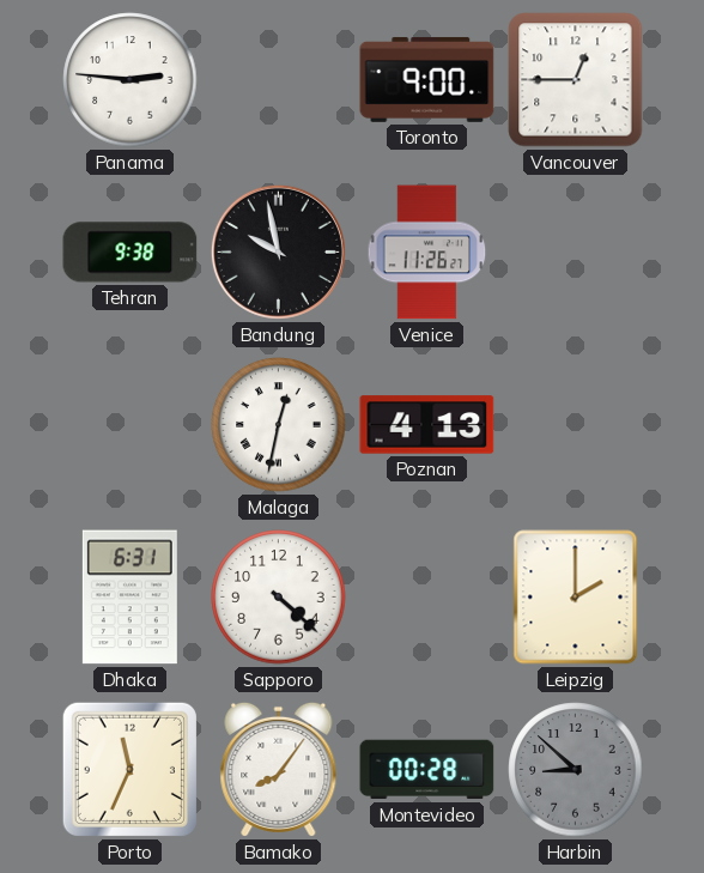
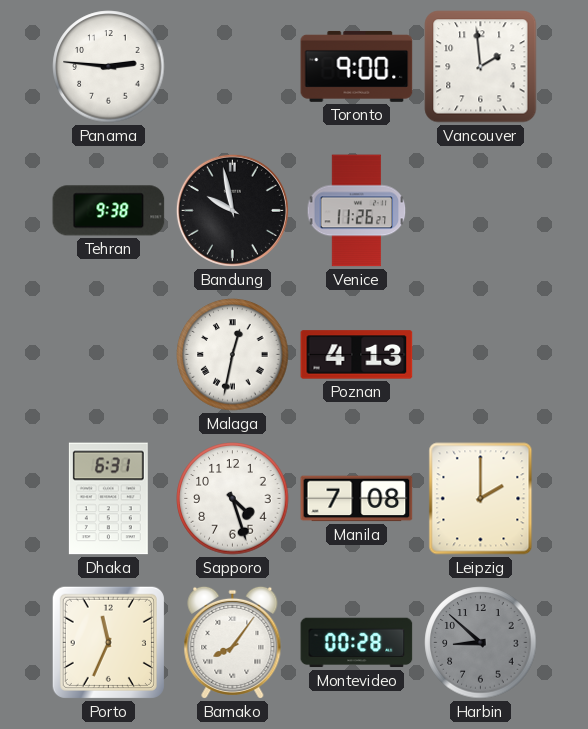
Vancouver: 12:45 -> 1:59 (481, 67)
Sapporo: 4:22 -> 4:27 (233, 499)
Manila: none -> 7:08 (357, 499)
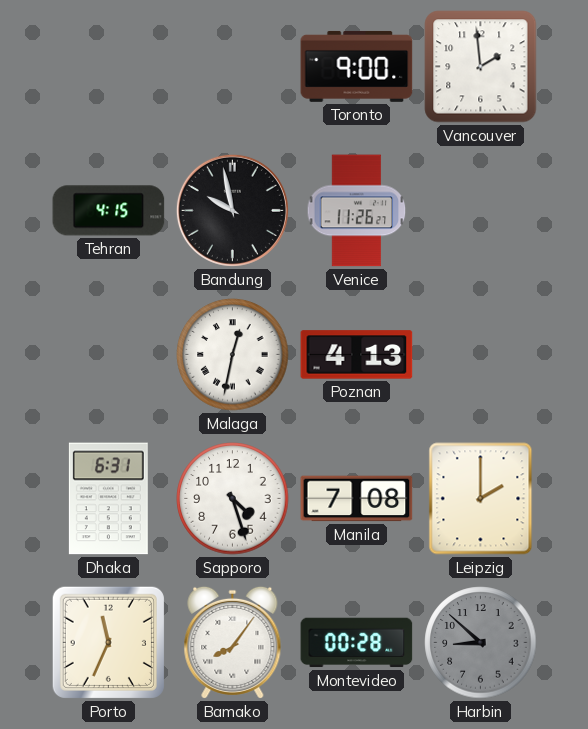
Panama: 2:46 -> none (109, 67)
Tehran: 9:38 -> 4:15 (109, 211)
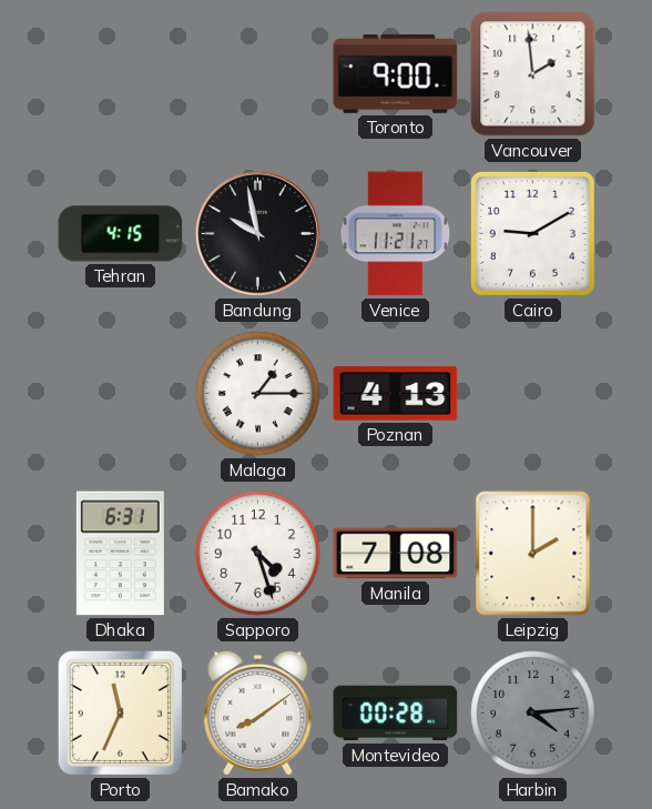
Venice: 11:26 -> 11:21 (396, 234)
Cairo: none -> 9:10 (532, 233)
Malaga: 12:32 -> 1:15 (258, 394)
Bamako: 8:06 -> 8:09 (258, 712)
Harbin: 8:52 -> 4:14 (533, 714)
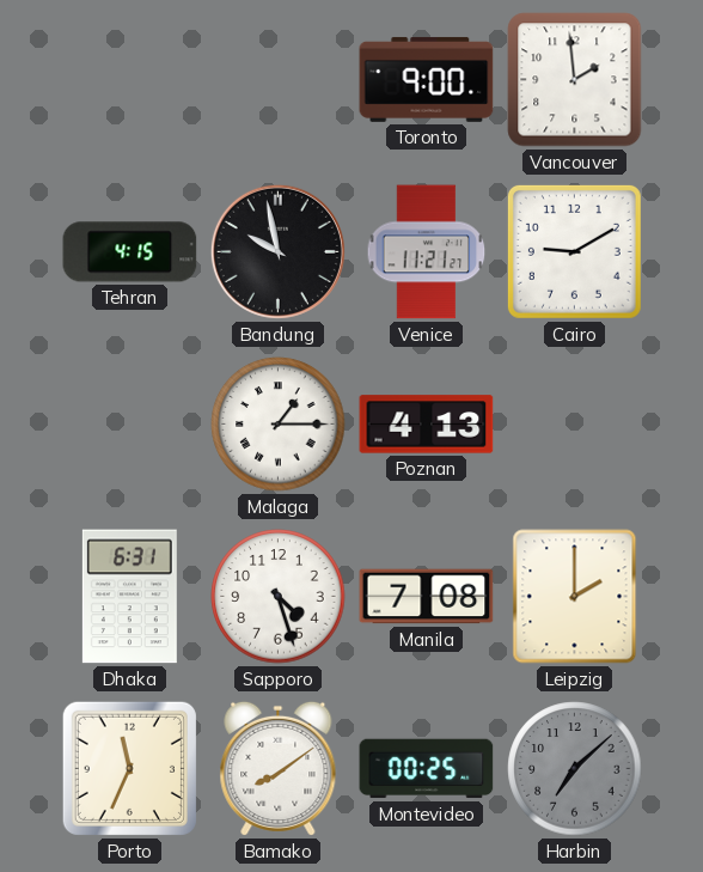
Montevideo: 00:28 -> 00:25 (427, 769)
Harbin: 4:14 -> 7:08 (575, 769)
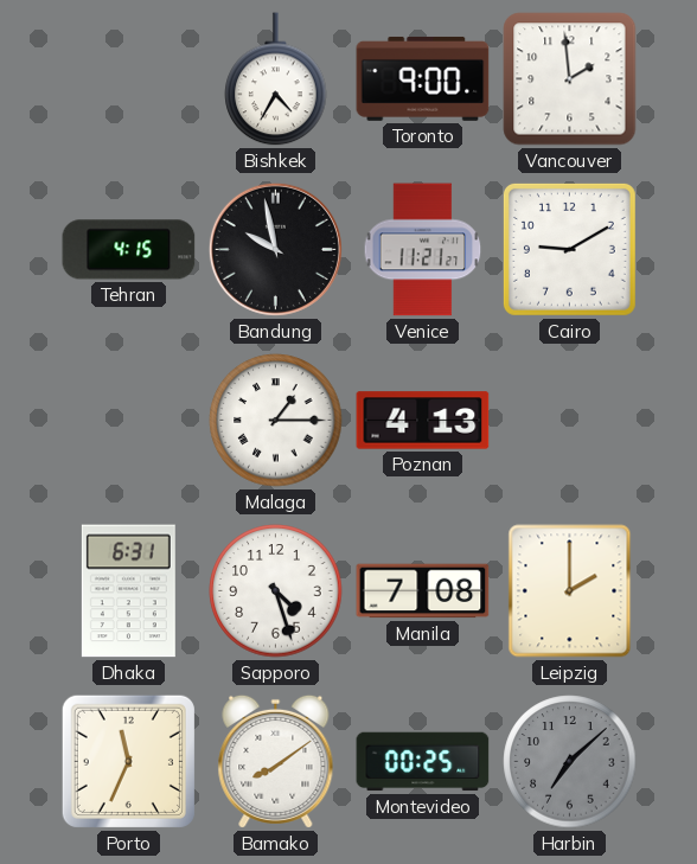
Bishkek: none -> 4:35 (276, 79)
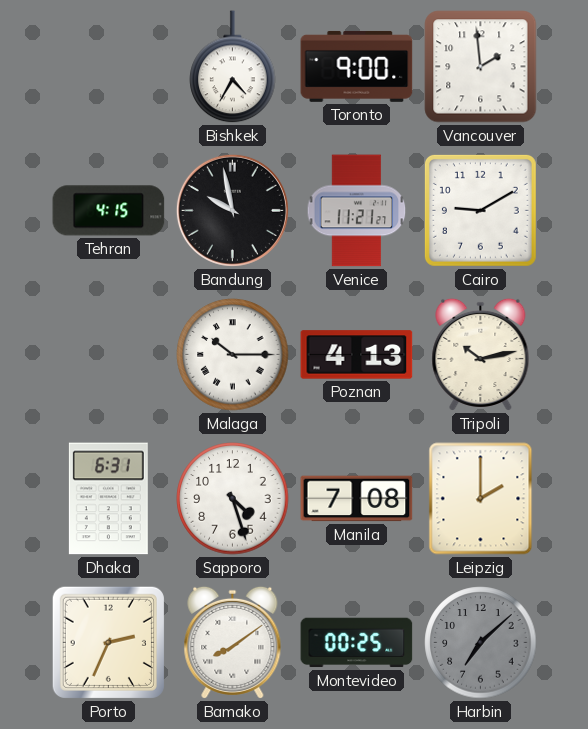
Malaga: 1:15 -> 10:15 (233, 355)
Tripoli: none -> 10:13 (481, 354)
Porto: 11:34 -> 2:34 (108, 642)
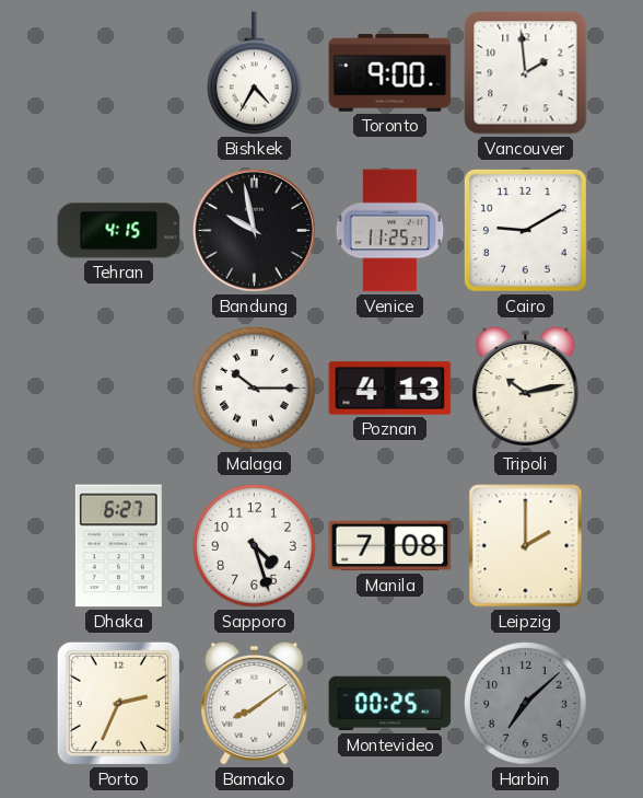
Venice: 11:21 -> 11:25 (390, 231)
Dhaka: 6:31 -> 6:27 (118, 546)
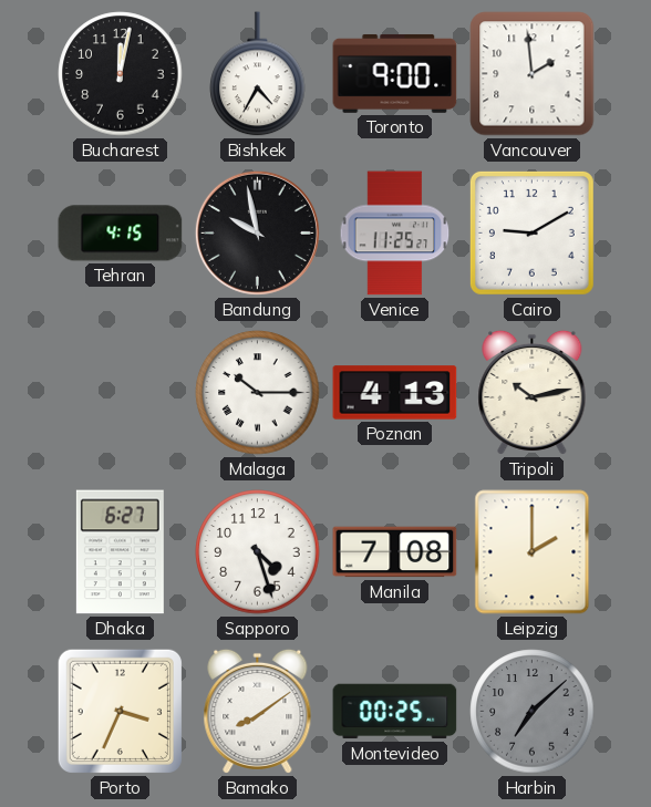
Bucharest: none -> 12:02 (121, 74)
Porto: 2:34 -> 3:34 (120, 711)
